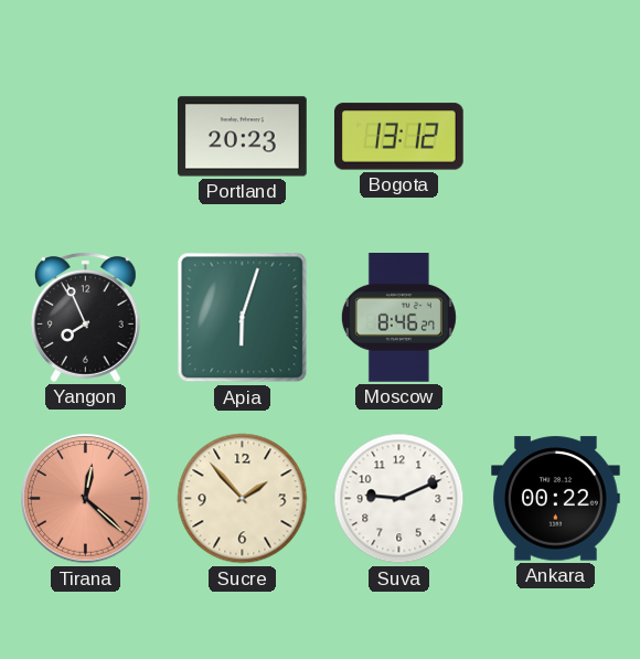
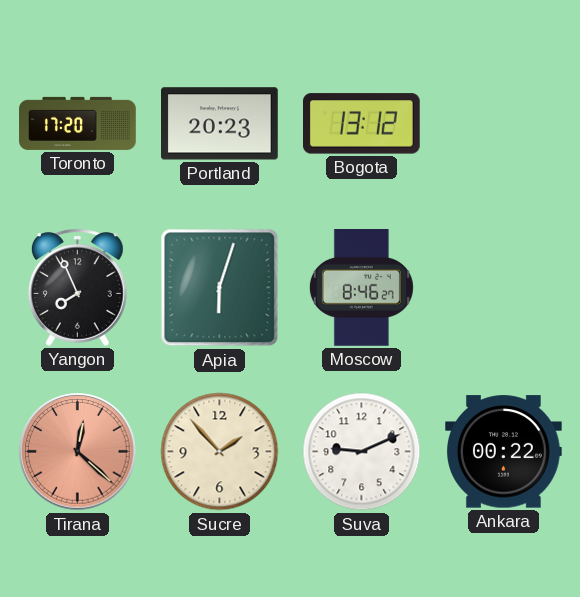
Toronto: none -> 17:20 (78, 123)
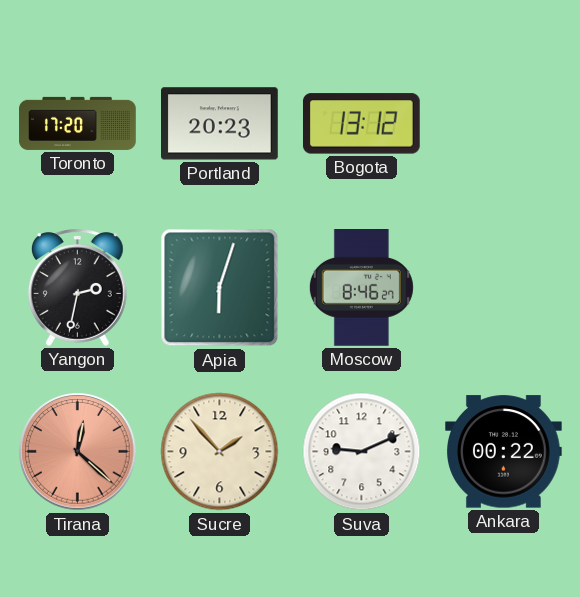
Yangon: 7:56 -> 2:32 (77, 287)
